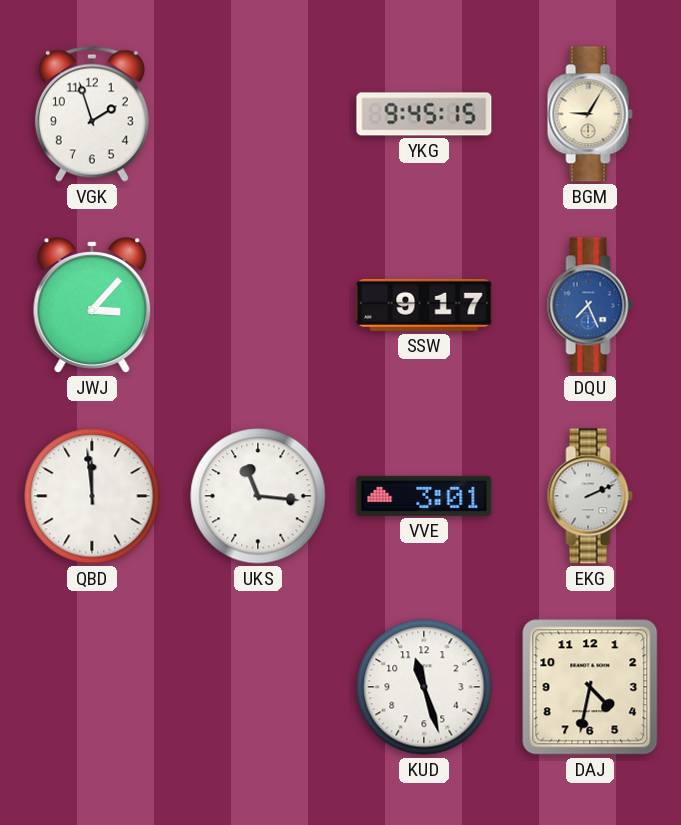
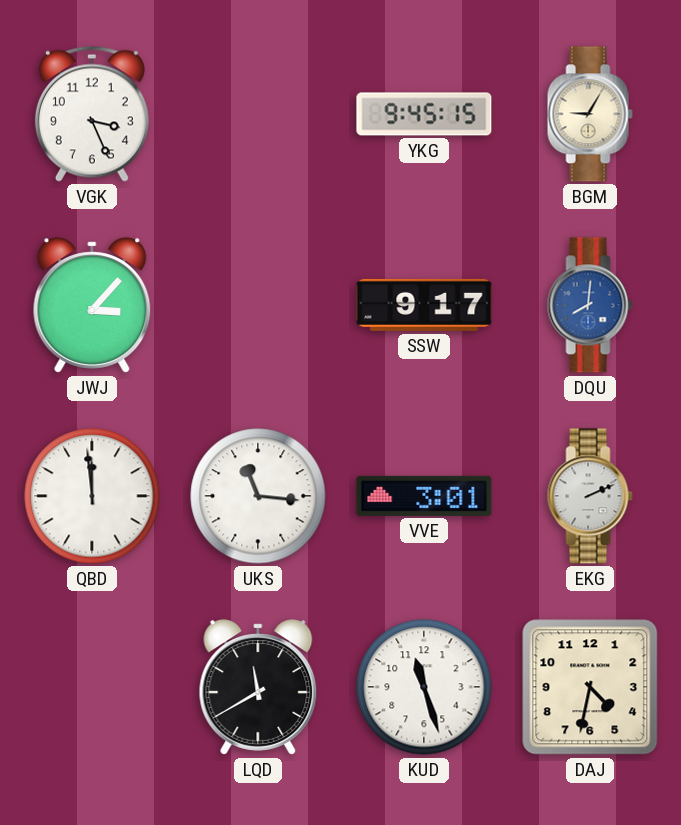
VGK: 1:57 -> 3:26 (92, 114)
DQU: 7:26 -> 8:01 (590, 305)
LQD: none -> 11:40 (258, 687)
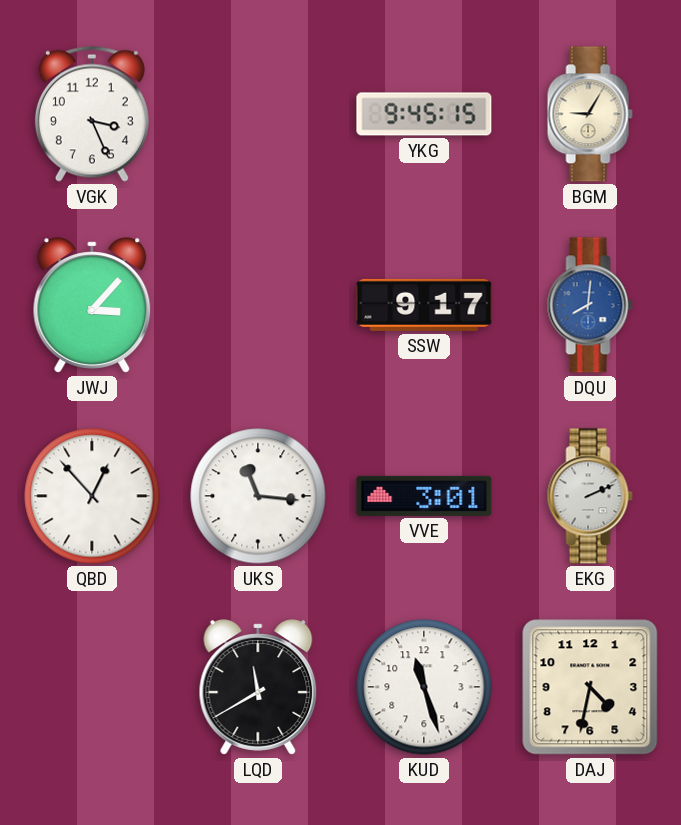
QBD: 11:59 -> 12:53 (92, 496)
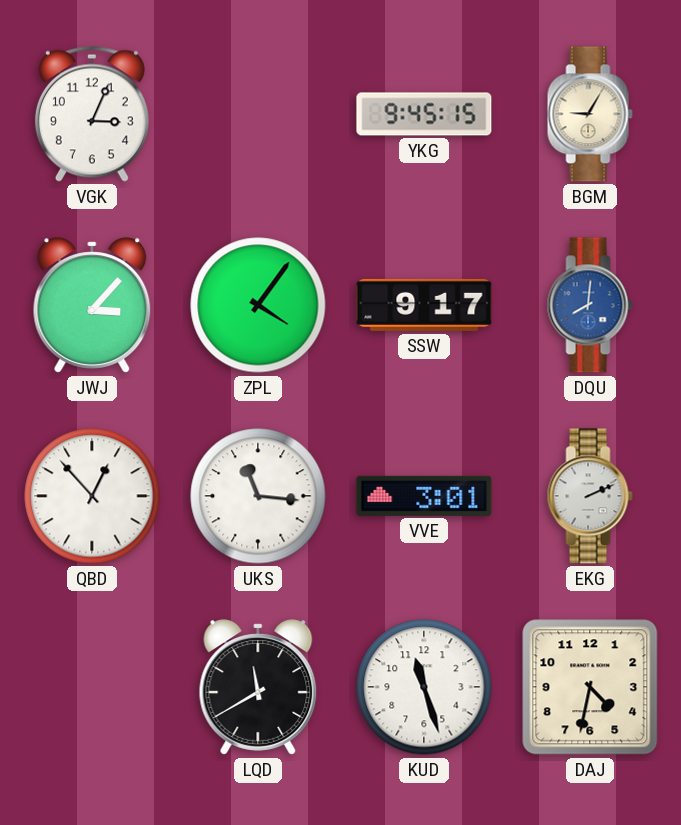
VGK: 3:26 -> 3:04 (92, 114)
ZPL: none -> 4:06 (258, 305)
